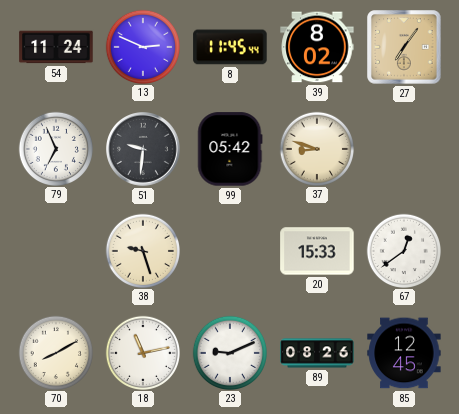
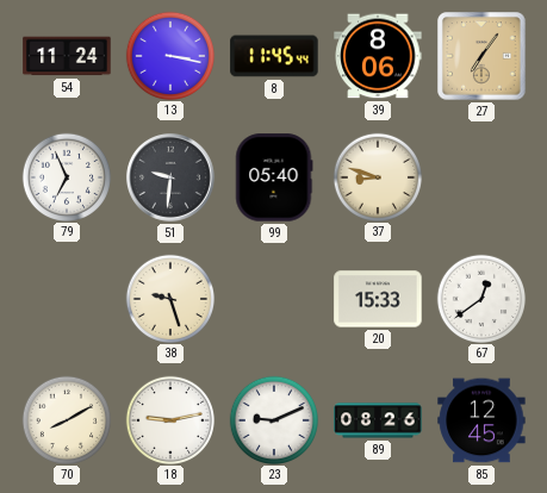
13: 2:49 -> 3:17 (169, 55)
39: 8:02 -> 8:06 (378, 56)
99: 05:42 -> 05:40 (274, 177)
18: 11:13 -> 9:13 (169, 419)
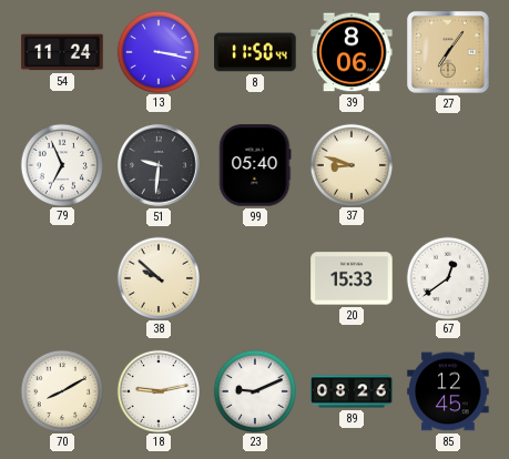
8: 11:45 -> 11:50 (255, 52)
38: 9:27 -> 9:52 (157, 277)
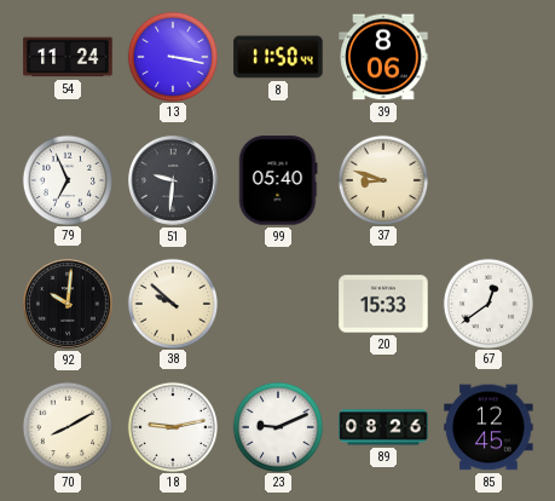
27: 7:06 -> none (448, 52)
92: none -> 10:01 (69, 305)
